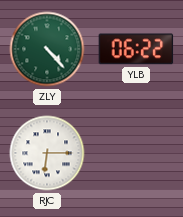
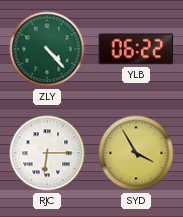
SYD: none -> 3:55 (136, 153)
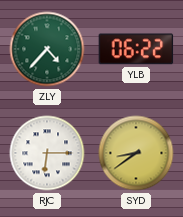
ZLY: 4:23 -> 4:37 (47, 49)
SYD: 3:55 -> 8:39 (136, 153)
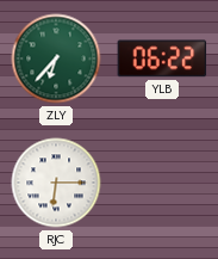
ZLY: 4:37 -> 6:37 (56, 58)
SYD: 8:39 -> none (136, 153)
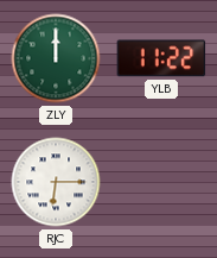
ZLY: 6:37 -> 12:00 (56, 58)
YLB: 06:22 -> 11:22 (161, 58)
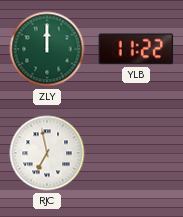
RJC: 6:15 -> 6:58 (47, 153)
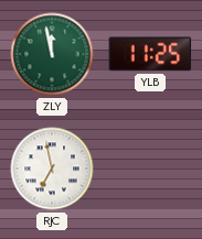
ZLY: 12:00 -> 11:58 (52, 54)
YLB: 11:22 -> 11:25 (150, 54)
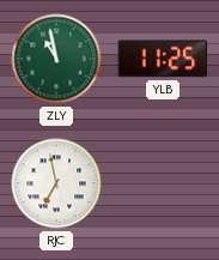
ZLY: 11:58 -> 10:58 (56, 59)
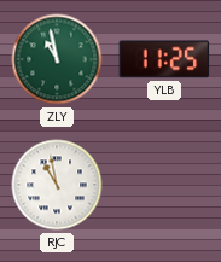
RJC: 6:58 -> 10:58 (57, 185)
